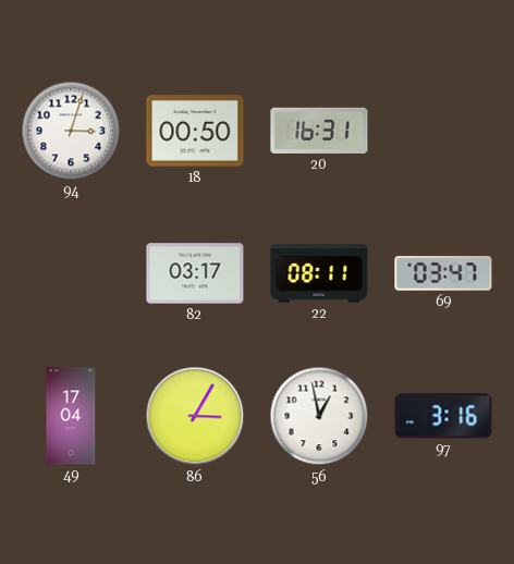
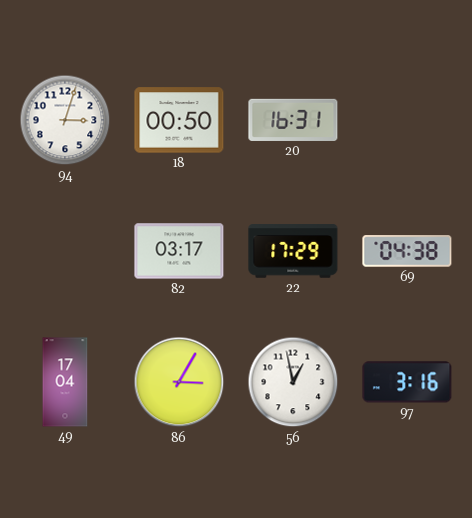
22: 08:11 -> 17:29 (293, 251)
69: 03:47 -> 04:38 (407, 251)
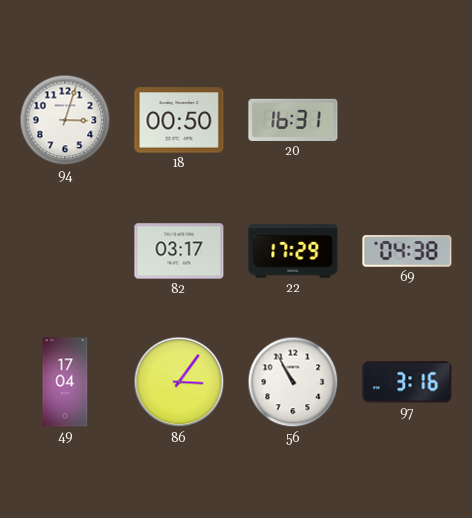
86: 3:05 -> 3:06 (179, 382)
56: 12:58 -> 10:55 (293, 382)
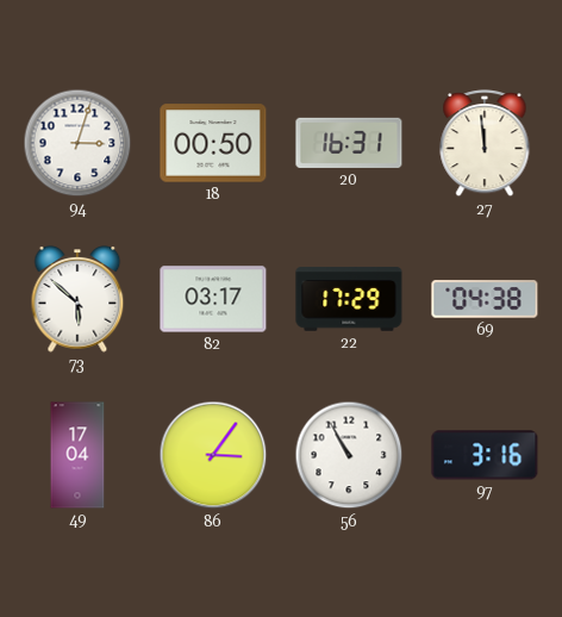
27: none -> 11:59 (485, 144)
73: none -> 5:52 (77, 300)
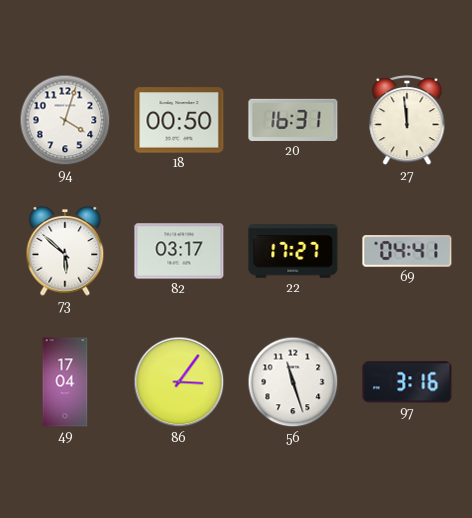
94: 3:03 -> 4:03 (65, 120)
22: 17:29 -> 17:27 (293, 251)
69: 04:38 -> 04:41 (407, 251)
56: 10:55 -> 11:27 (293, 382)
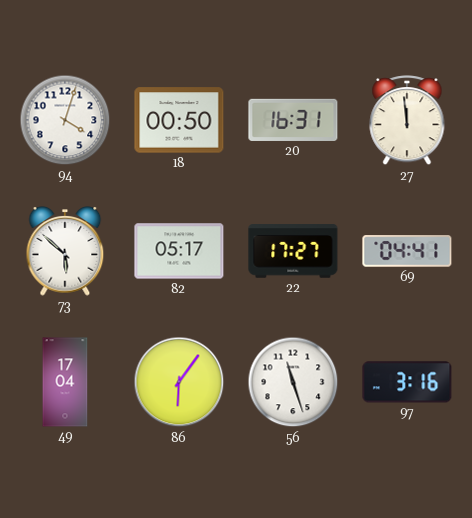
82: 03:17 -> 05:17 (179, 251)
86: 3:06 -> 6:06 (179, 382)
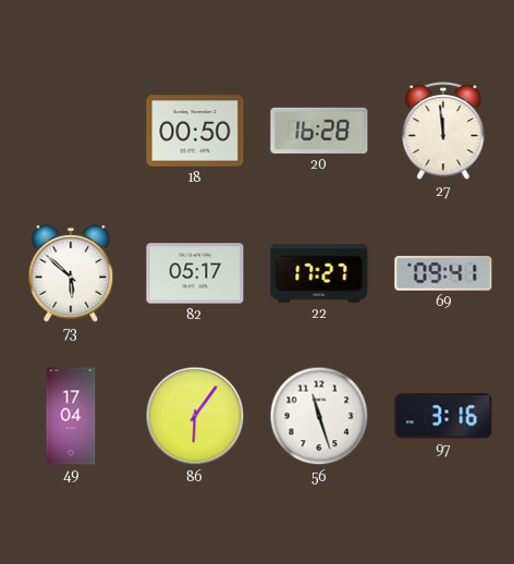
94: 4:03 -> none (65, 120)
20: 16:31 -> 16:28 (319, 131)
69: 04:41 -> 09:41 (443, 273)
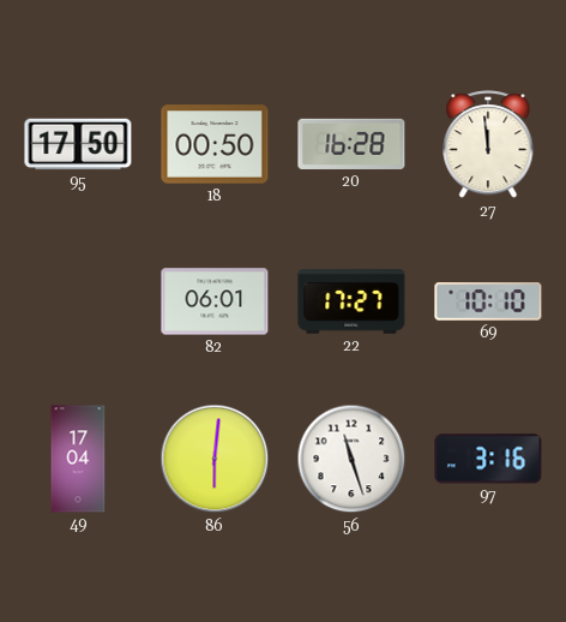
95: none -> 17:50 (78, 144)
73: 5:52 -> none (71, 274)
82: 05:17 -> 06:01 (215, 301)
69: 09:41 -> 10:10 (488, 301)
86: 6:06 -> 6:01 (215, 459)
